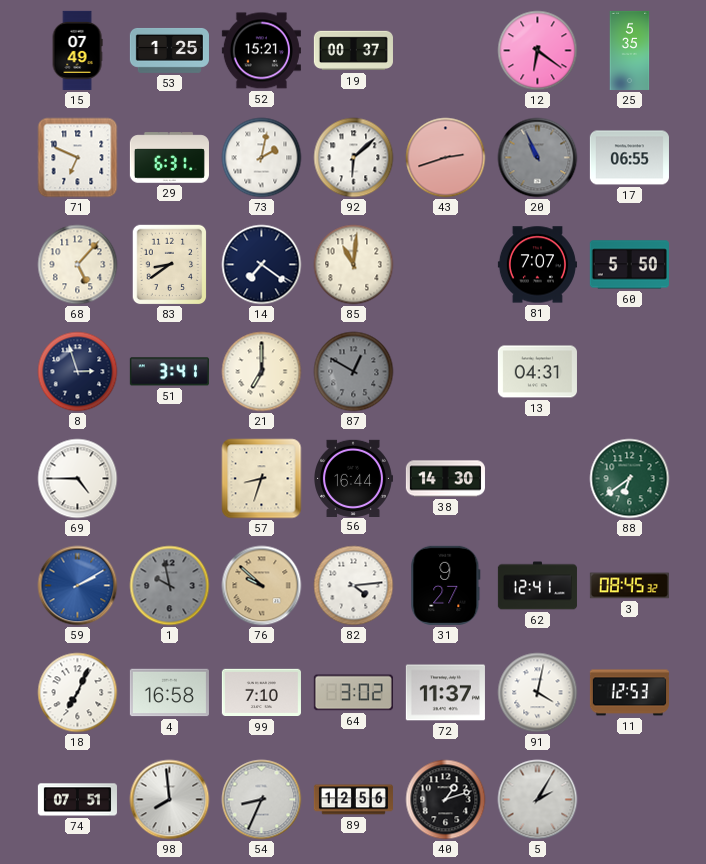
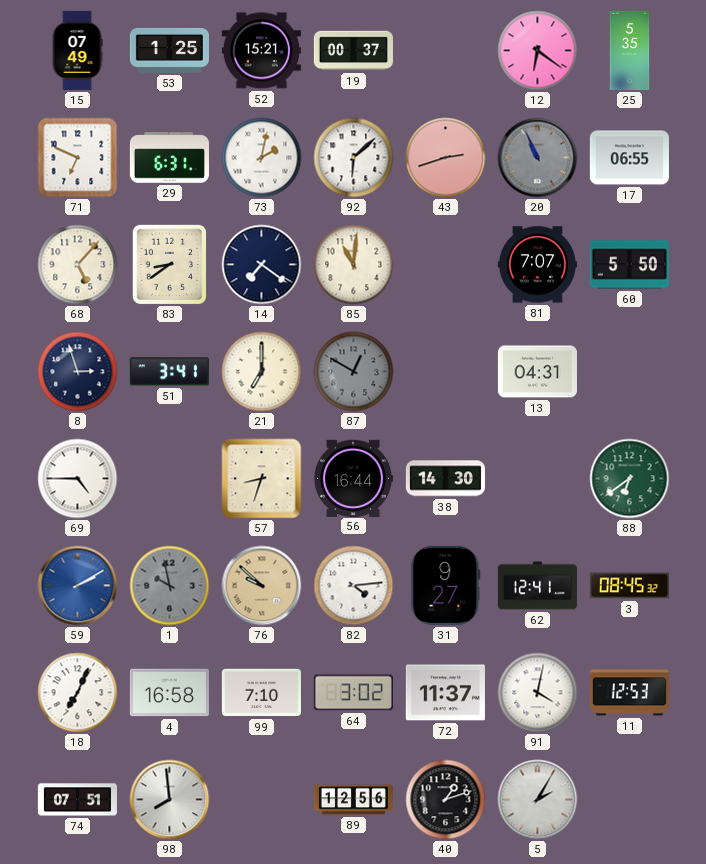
54: 8:34 -> none (262, 800)
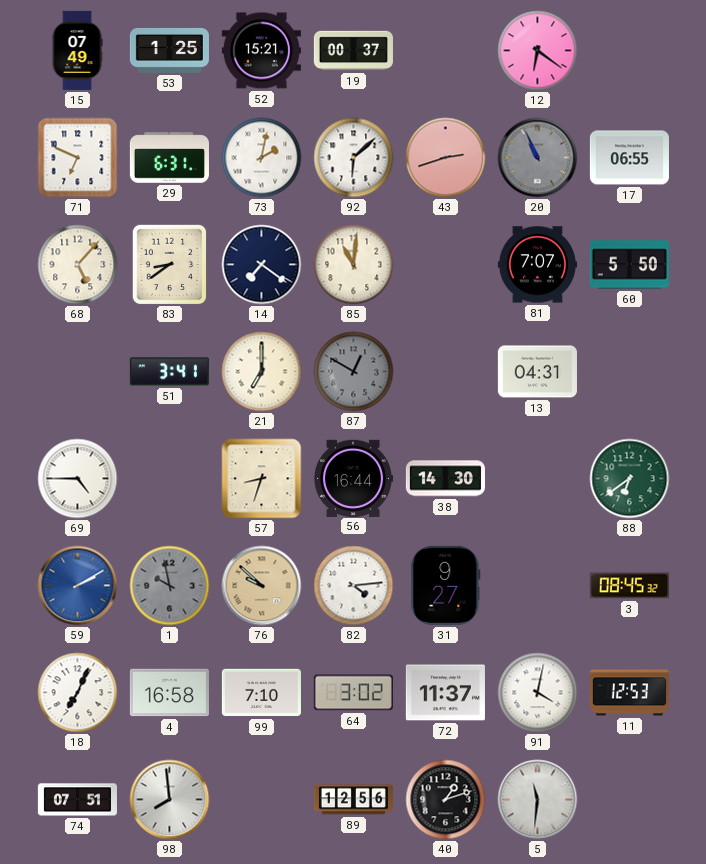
25: 5:35 -> none (630, 50)
8: 2:57 -> none (78, 372)
62: 12:41 -> none (537, 586)
5: 2:05 -> 11:31 (538, 800)
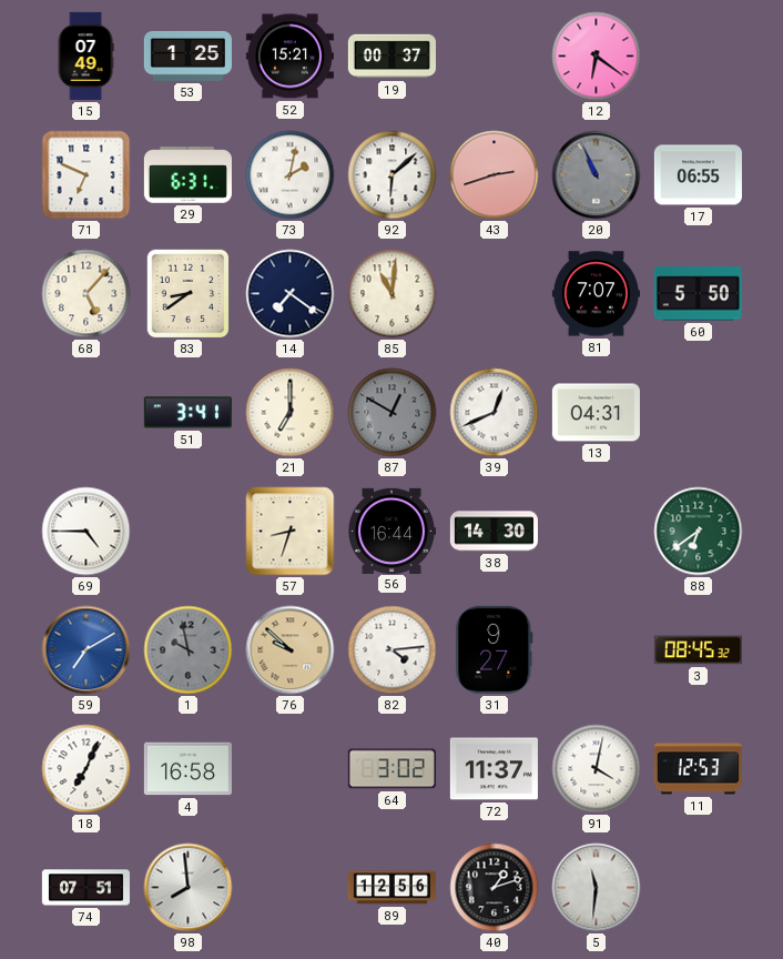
39: none -> 12:41 (495, 413)
59: 2:10 -> 7:10 (87, 650)
99: 7:10 -> none (261, 693)
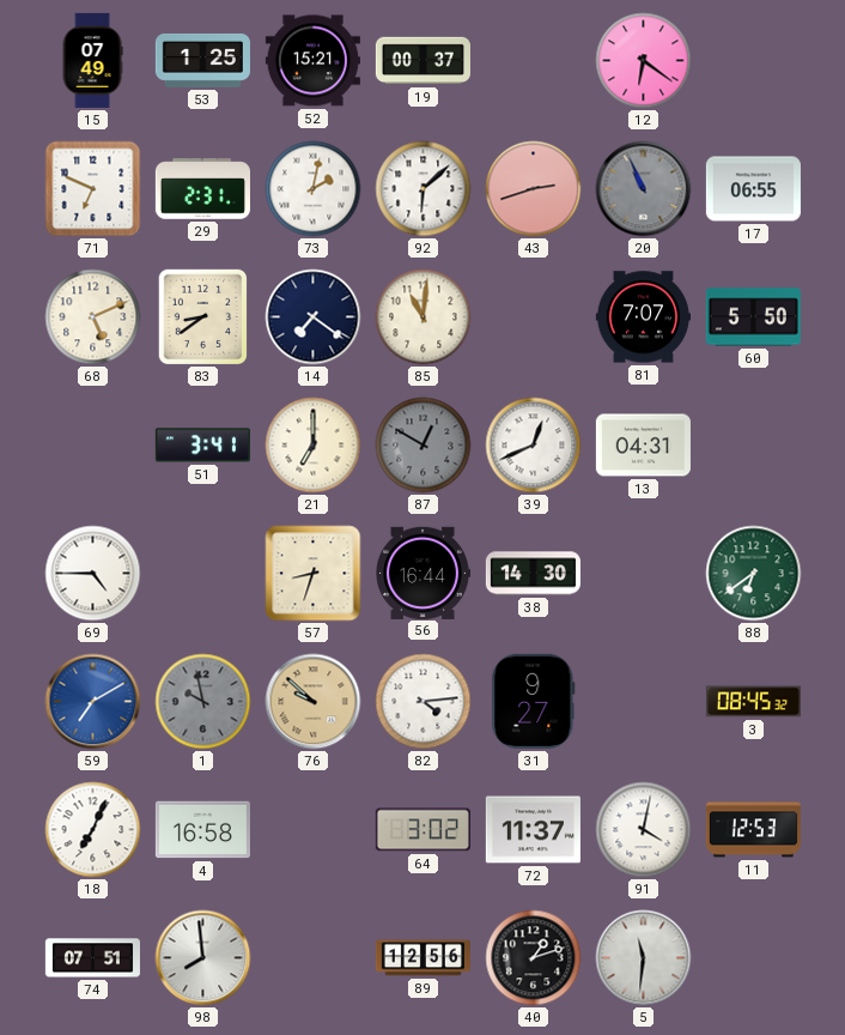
29: 6:31 -> 2:31 (202, 189)
68: 5:07 -> 5:11 (93, 317)
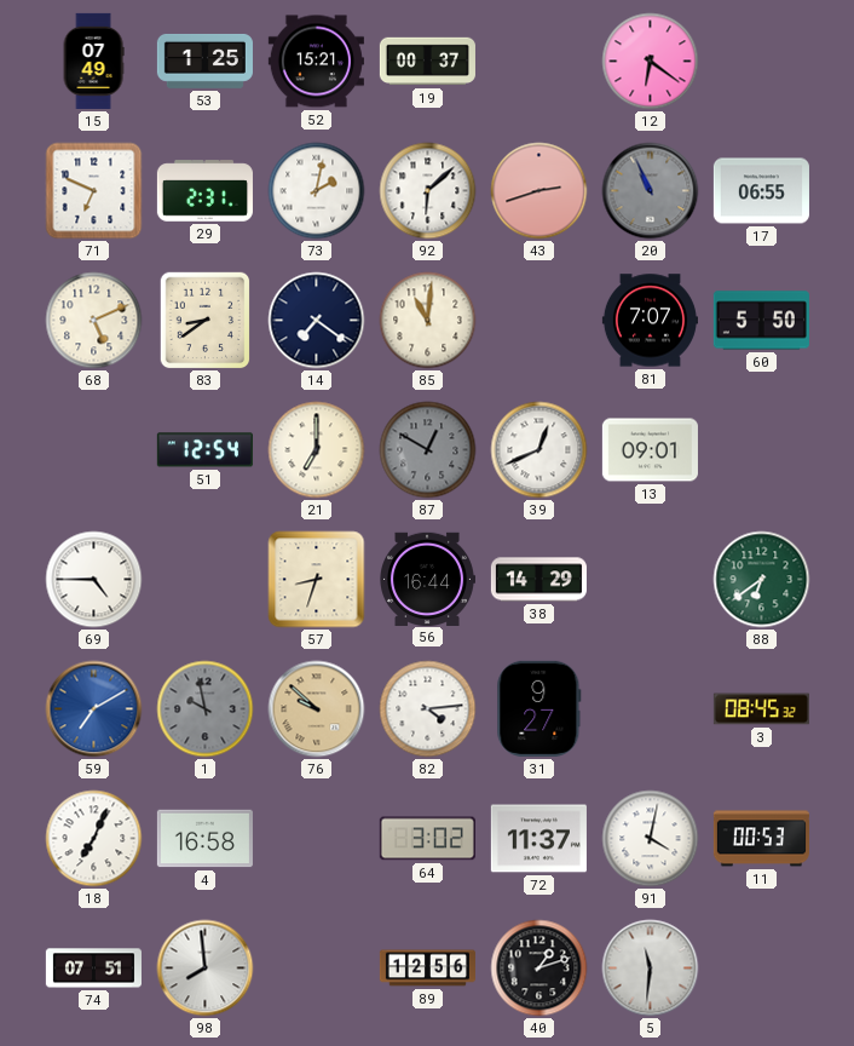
51: 3:41 -> 12:54 (204, 450)
13: 04:31 -> 09:01 (650, 450)
38: 14:30 -> 14:29 (538, 580)
11: 12:53 -> 00:53 (761, 839)
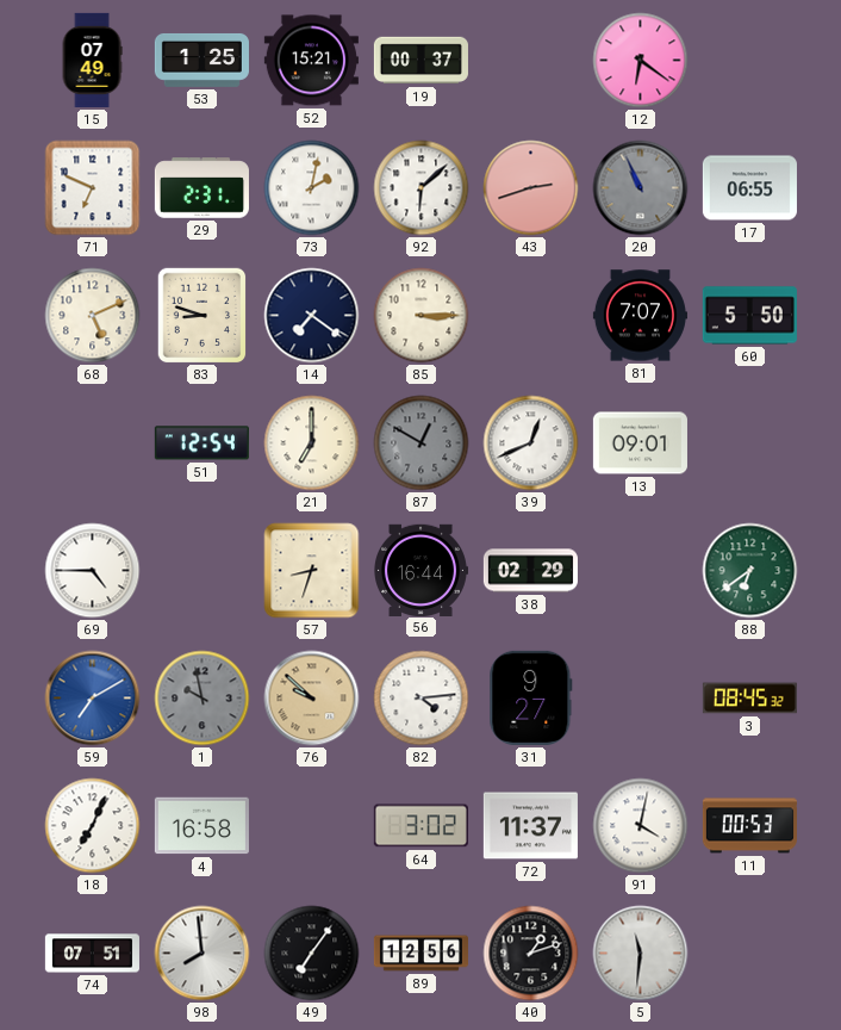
83: 8:39 -> 8:48 (203, 316)
85: 11:01 -> 3:15 (422, 316)
38: 14:29 -> 02:29 (530, 571)
49: none -> 7:06 (312, 954)
